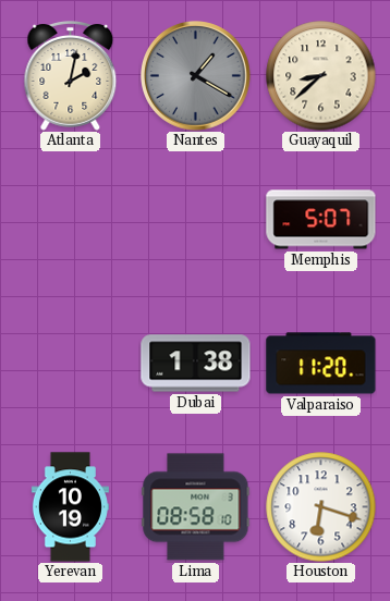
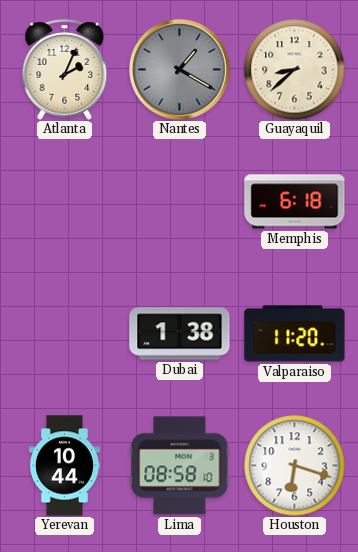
Atlanta: 2:02 -> 2:04 (65, 70)
Memphis: 5:07 -> 6:18 (295, 202)
Yerevan: 10:19 -> 10:44 (64, 466)
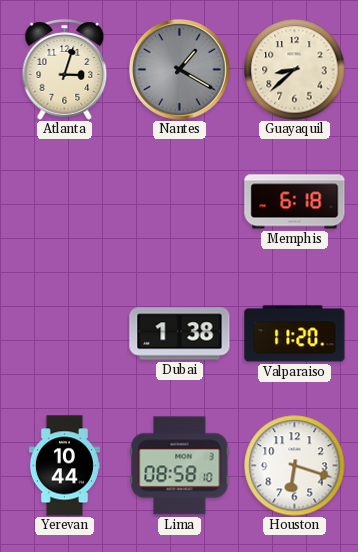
Atlanta: 2:04 -> 3:03 (65, 70)
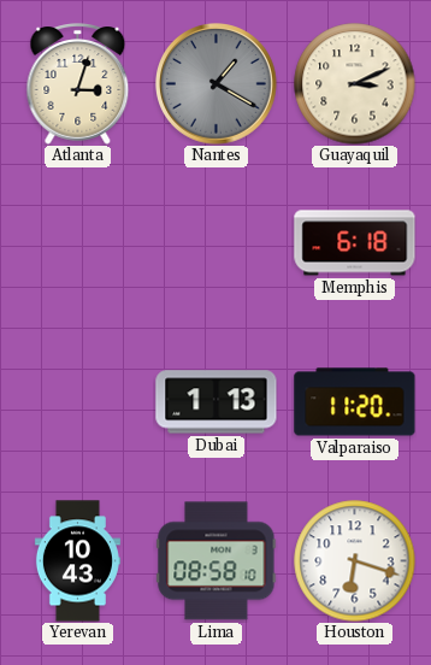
Guayaquil: 8:38 -> 3:11 (355, 84)
Dubai: 1:38 -> 1:13 (217, 402)
Yerevan: 10:44 -> 10:43 (77, 561)
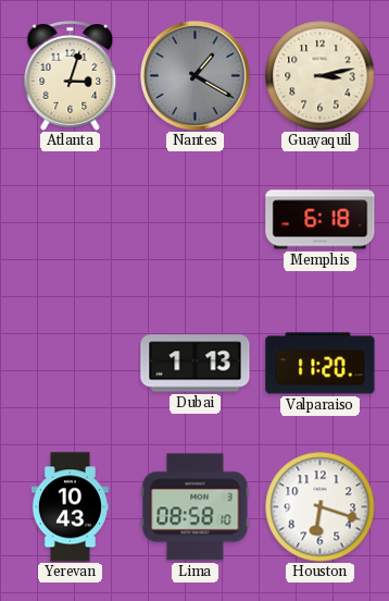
Guayaquil: 3:11 -> 3:13 (321, 76)
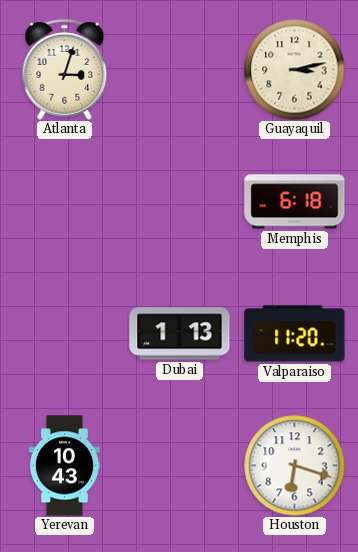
Nantes: 1:20 -> none (196, 76)
Lima: 08:58 -> none (196, 507)
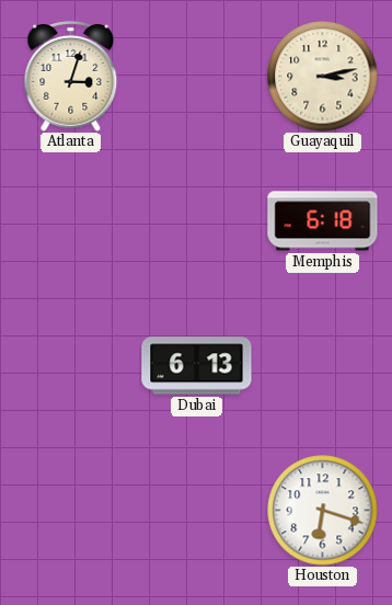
Dubai: 1:13 -> 6:13 (197, 366)
Valparaiso: 11:20 -> none (295, 334)
Yerevan: 10:43 -> none (64, 466)
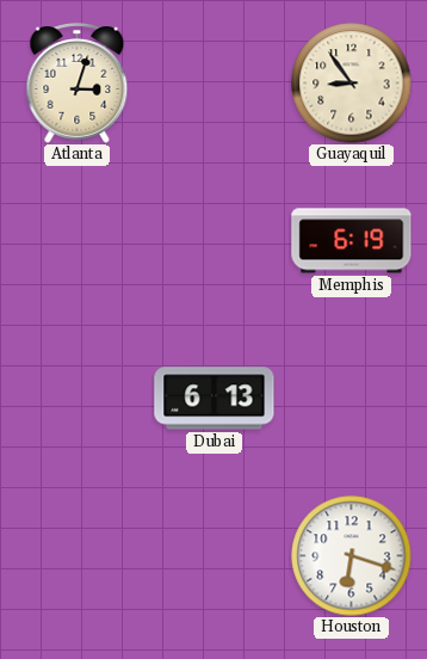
Guayaquil: 3:13 -> 8:54 (352, 84)
Memphis: 6:18 -> 6:19 (352, 241)
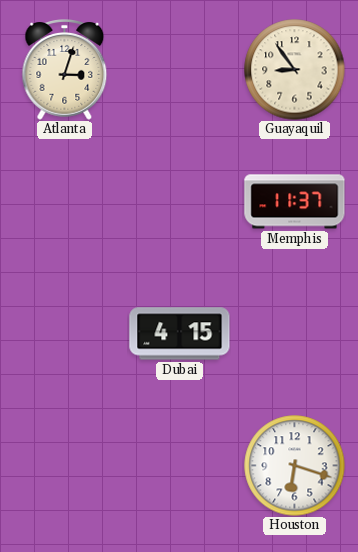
Memphis: 6:19 -> 11:37 (295, 202)
Dubai: 6:13 -> 4:15 (180, 334)
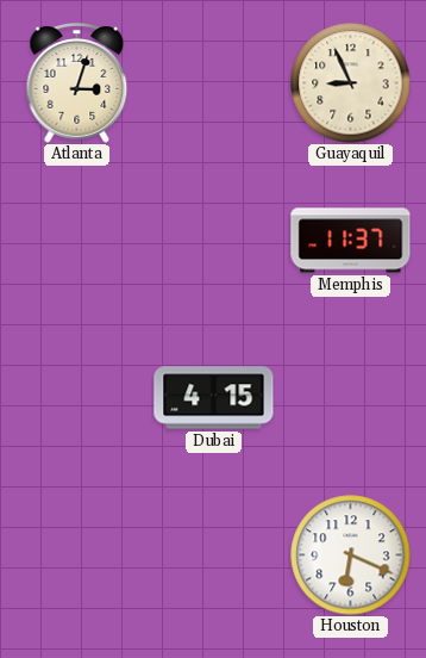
Guayaquil: 8:54 -> 8:56 (351, 83)
Houston: 6:18 -> 6:19 (351, 555)
